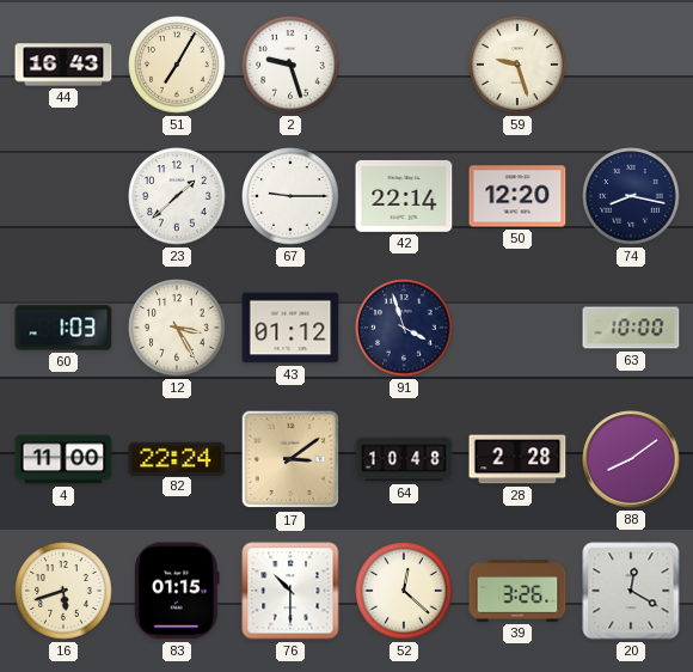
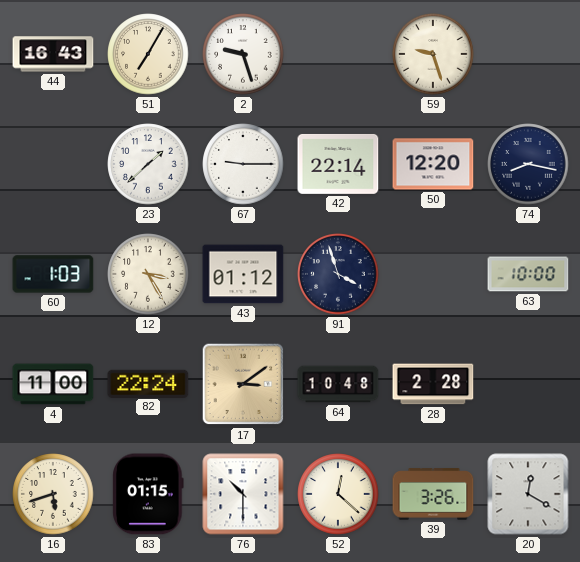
88: 8:09 -> none (631, 459)
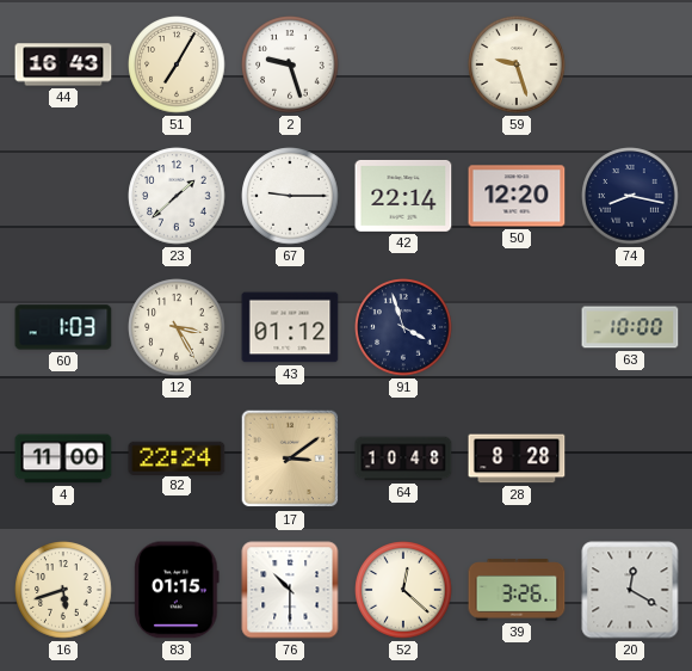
28: 2:28 -> 8:28 (517, 458)
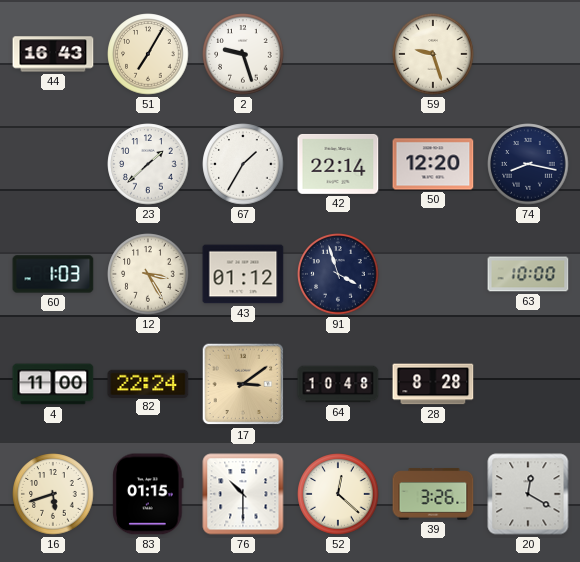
67: 9:15 -> 1:35 (243, 164)
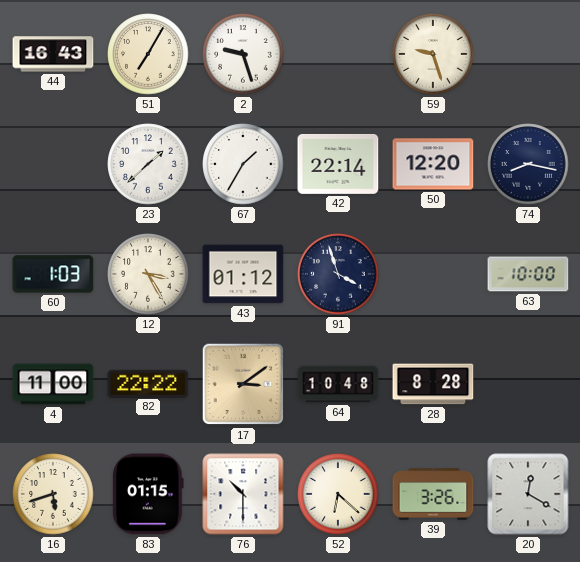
82: 22:24 -> 22:22 (148, 383)
52: 12:22 -> 6:22 (338, 494)
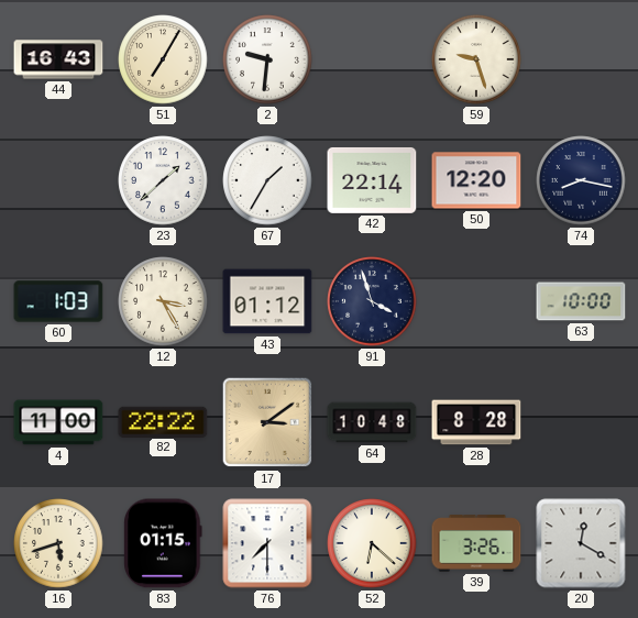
2: 9:27 -> 9:31 (267, 59)
76: 10:30 -> 7:30 (267, 543)
